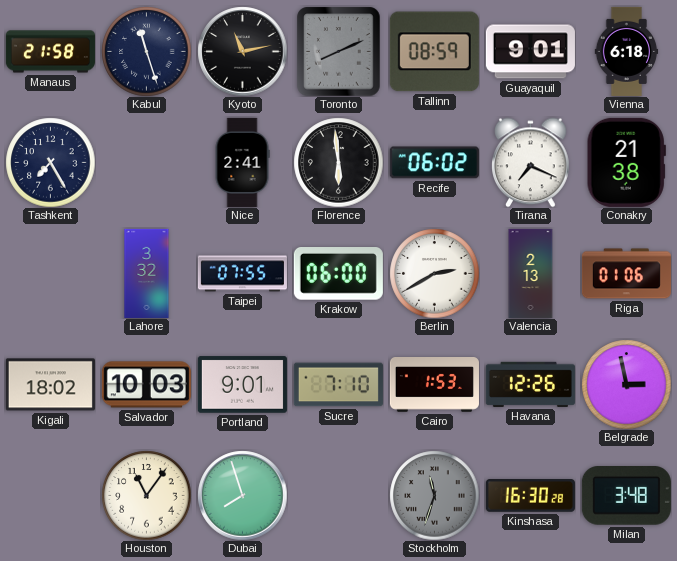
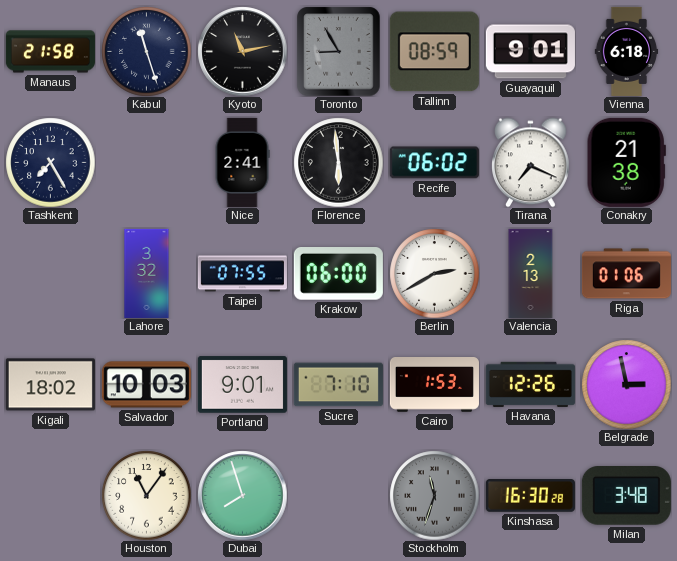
Toronto: 8:11 -> 8:55 (339, 51)
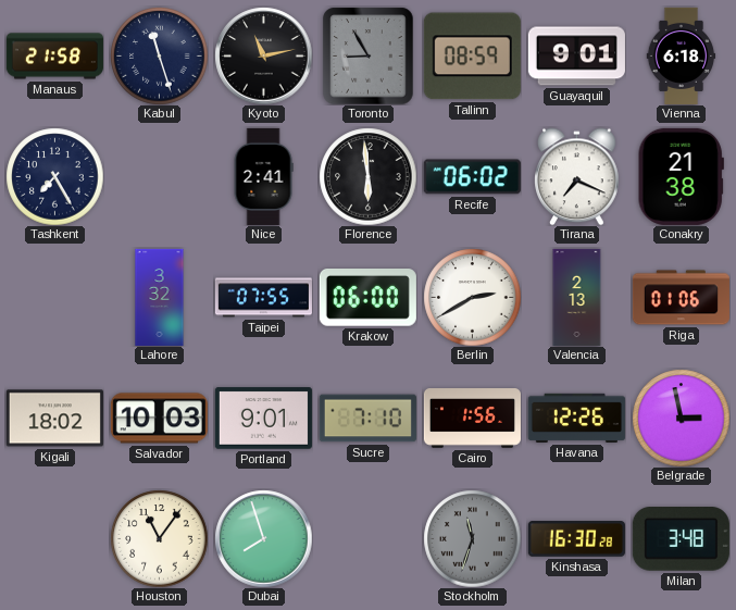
Cairo: 1:53 -> 1:56 (472, 419)
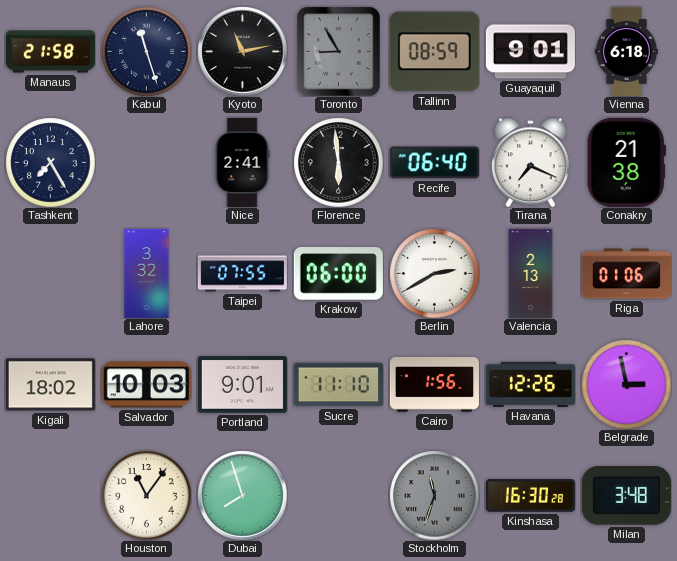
Recife: 06:02 -> 06:40 (434, 163)
Sucre: 7:10 -> 11:10 (338, 385)
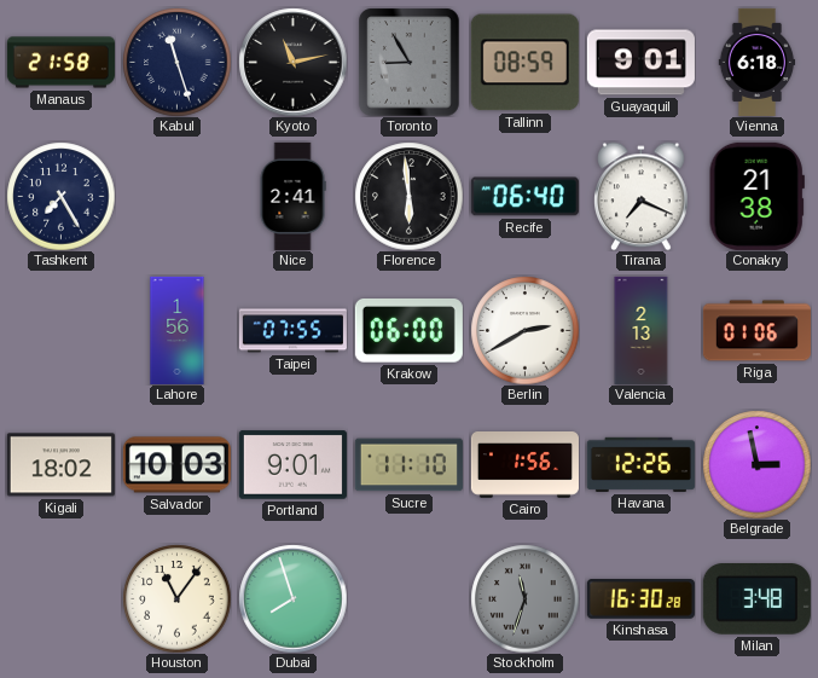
Lahore: 3:32 -> 1:56 (178, 330)
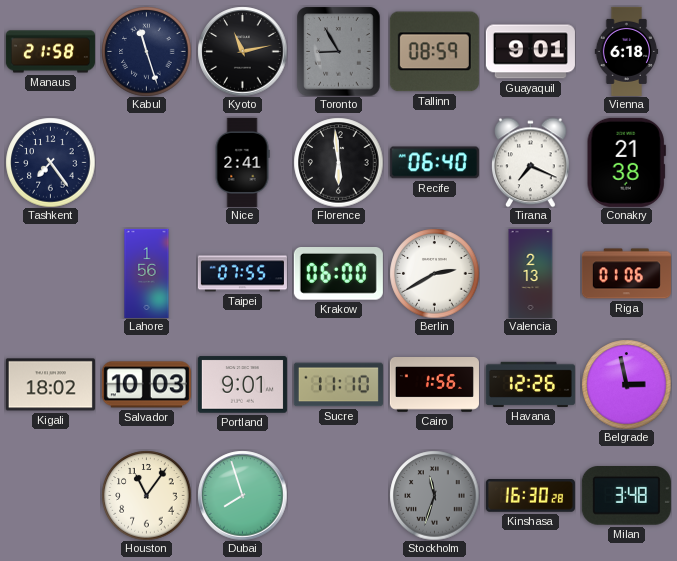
Tashkent: 7:25 -> 7:24 (50, 162)
